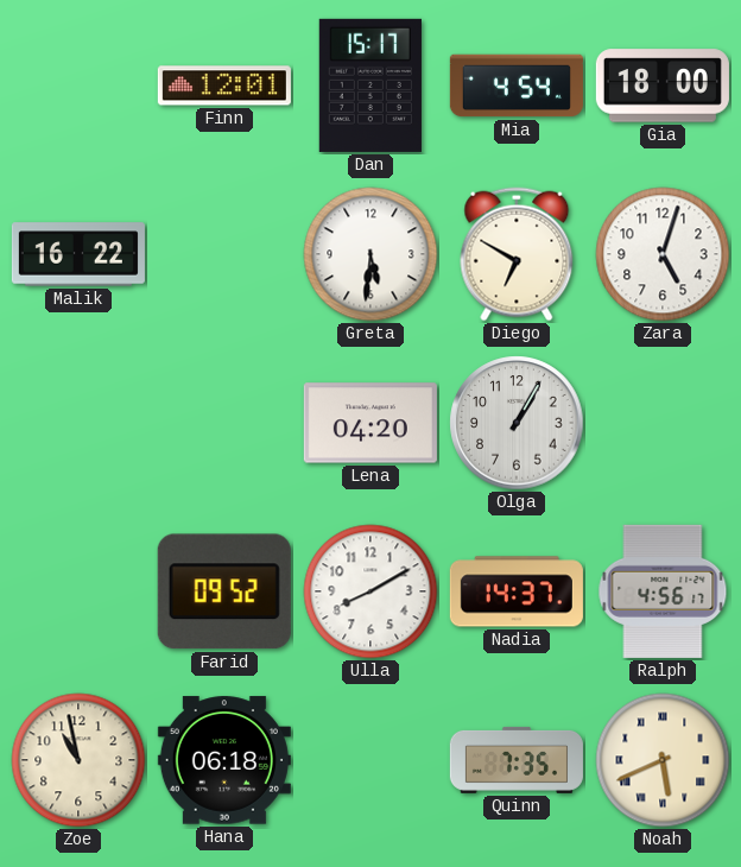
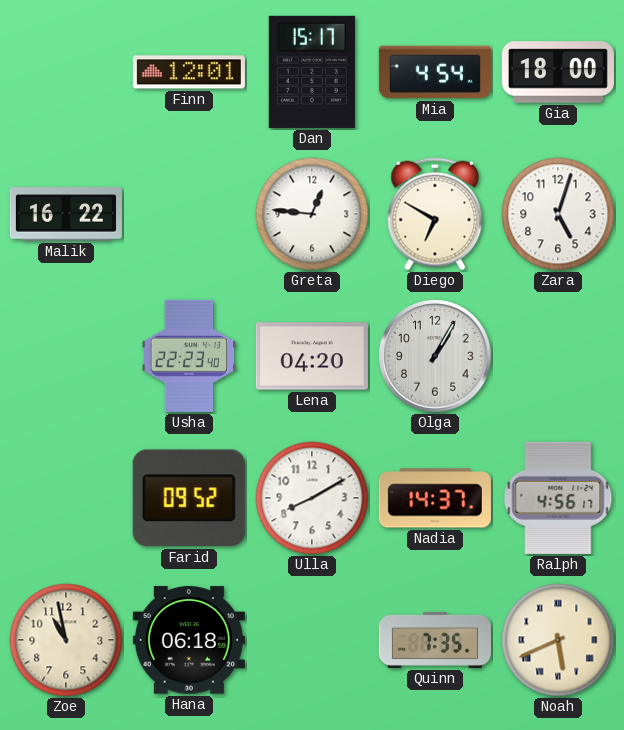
Greta: 5:31 -> 12:46 (312, 214)
Usha: none -> 22:23 (189, 356)
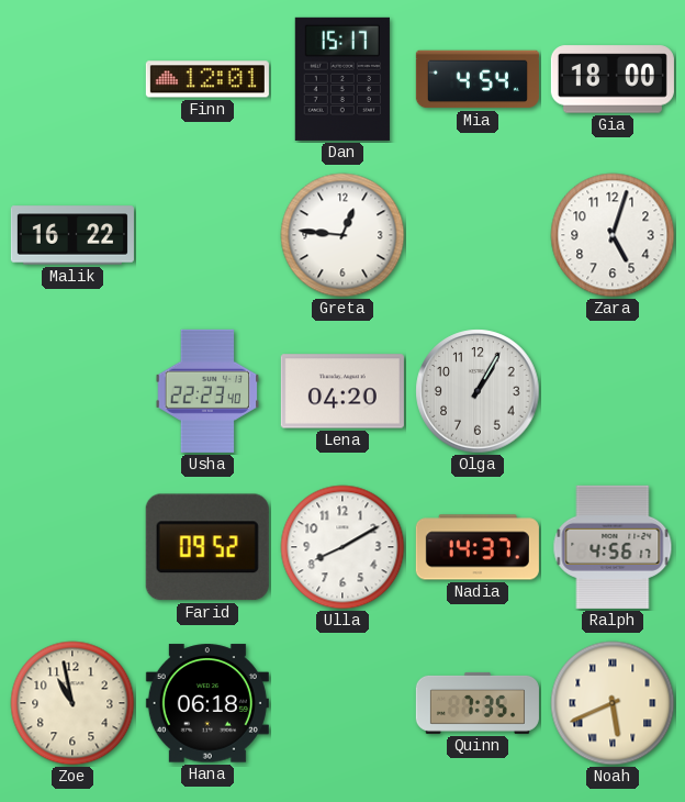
Diego: 6:50 -> none (435, 214)
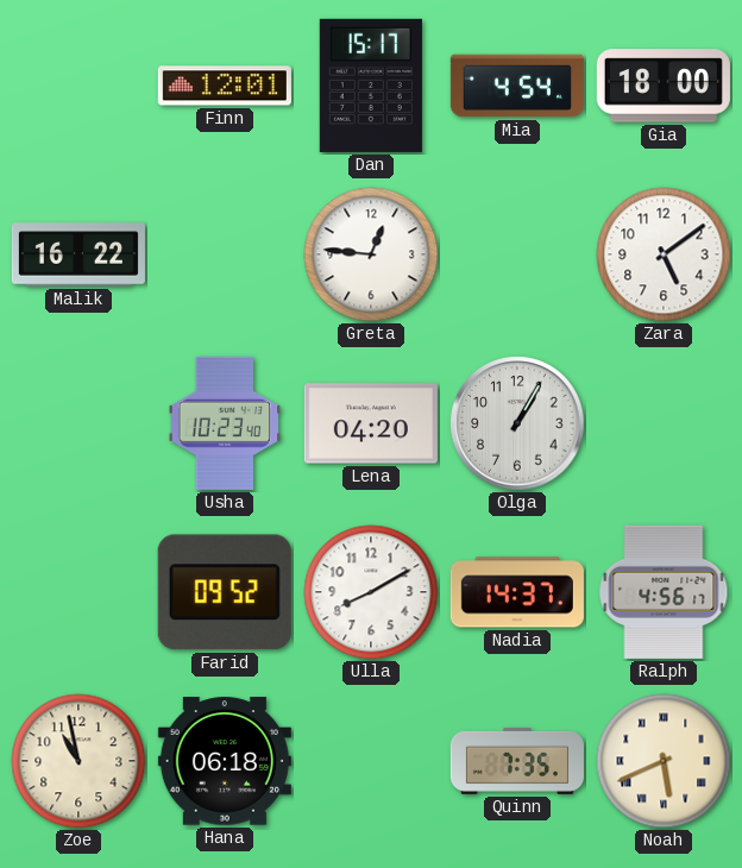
Zara: 5:03 -> 5:09 (664, 254)
Usha: 22:23 -> 10:23 (225, 423)
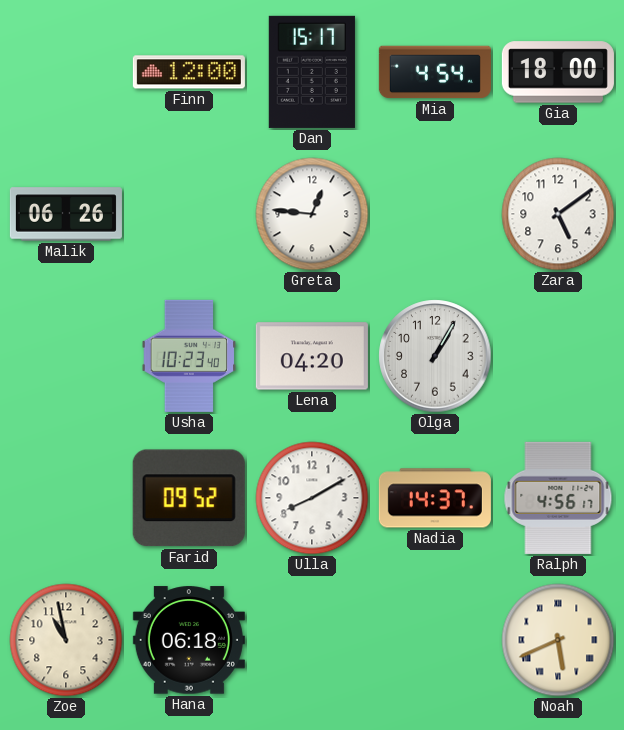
Finn: 12:01 -> 12:00 (189, 72)
Malik: 16:22 -> 06:26 (66, 214)
Quinn: 7:35 -> none (517, 761)
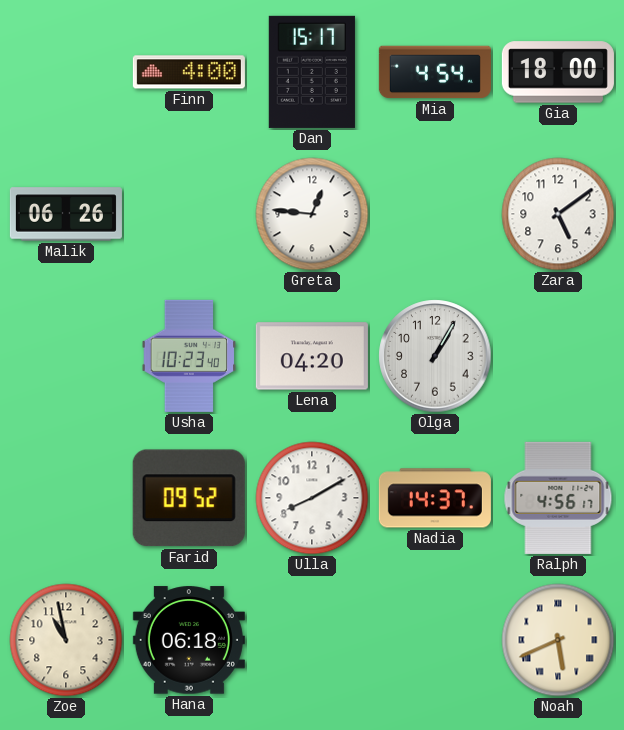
Finn: 12:00 -> 4:00 (189, 72)
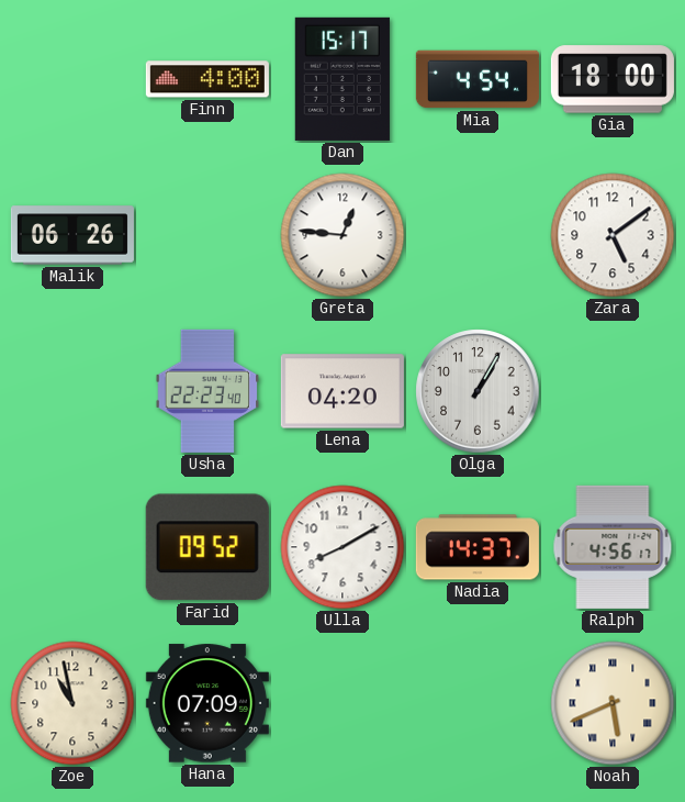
Usha: 10:23 -> 22:23 (207, 391)
Hana: 06:18 -> 07:09 (207, 703)
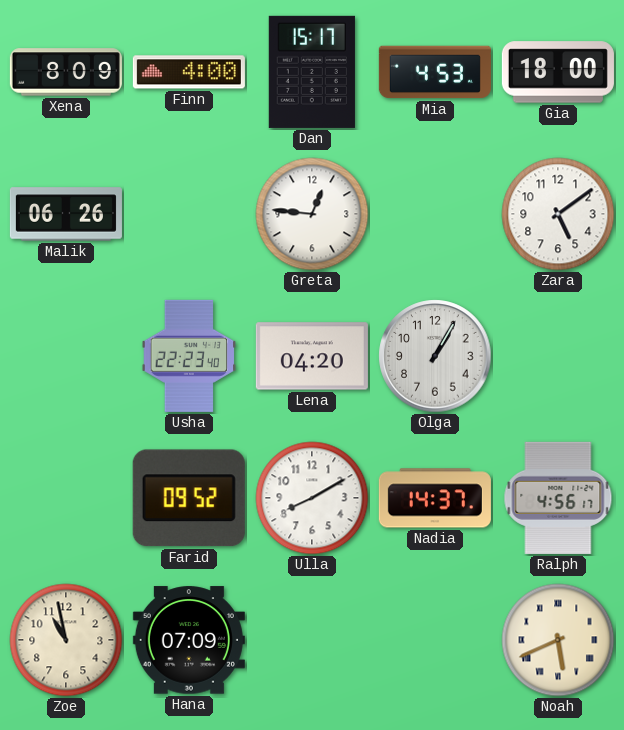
Xena: none -> 8:09 (66, 72)
Mia: 4:54 -> 4:53 (435, 72)
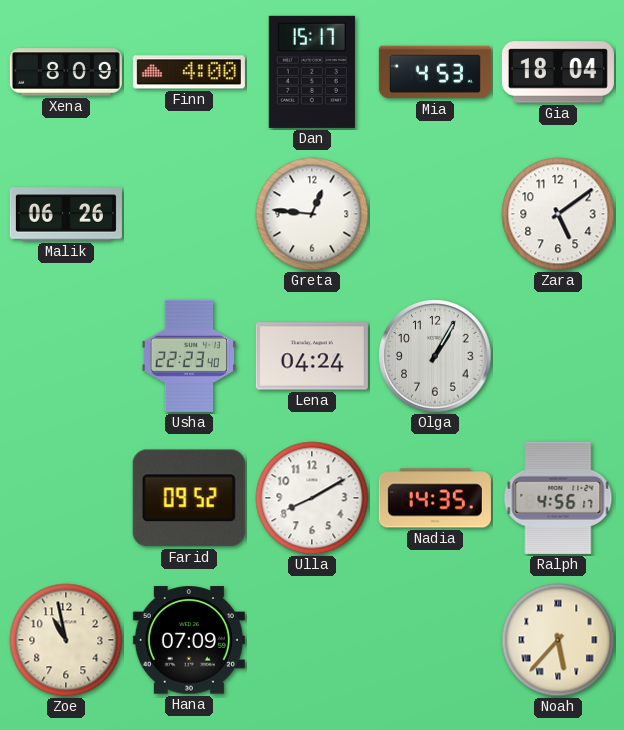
Gia: 18:00 -> 18:04 (558, 72)
Lena: 04:20 -> 04:24 (312, 356)
Nadia: 14:37 -> 14:35 (435, 498)
Noah: 5:41 -> 5:37 (558, 640)
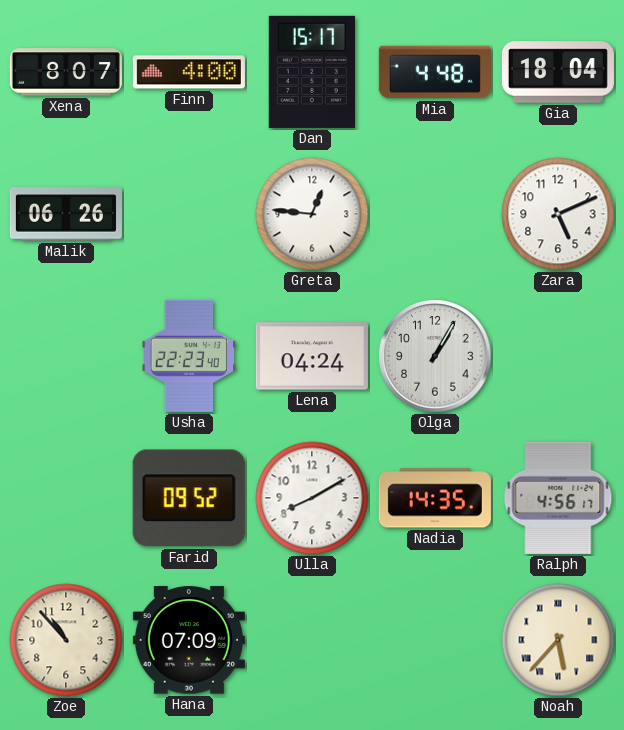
Xena: 8:09 -> 8:07 (66, 72)
Mia: 4:53 -> 4:48 (435, 72)
Zara: 5:09 -> 5:11 (558, 214)
Zoe: 10:58 -> 10:53 (66, 640)
